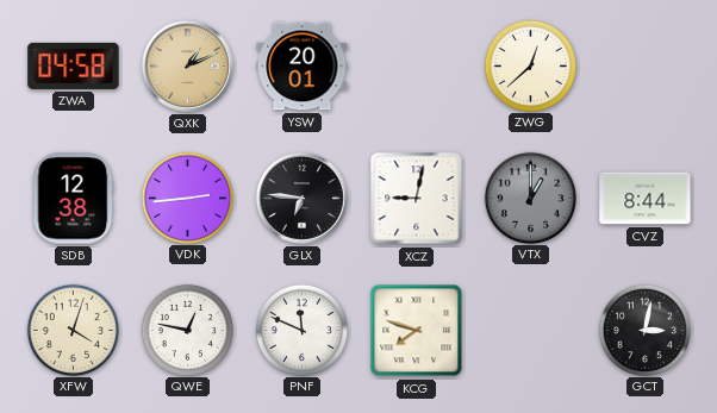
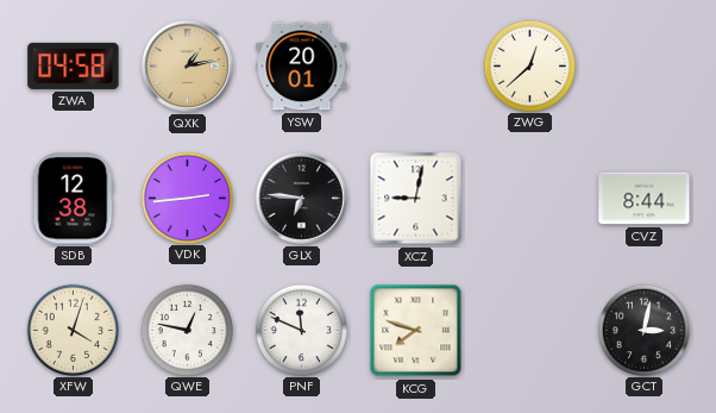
QXK: 1:11 -> 1:13 (187, 65)
VTX: 1:00 -> none (530, 198)
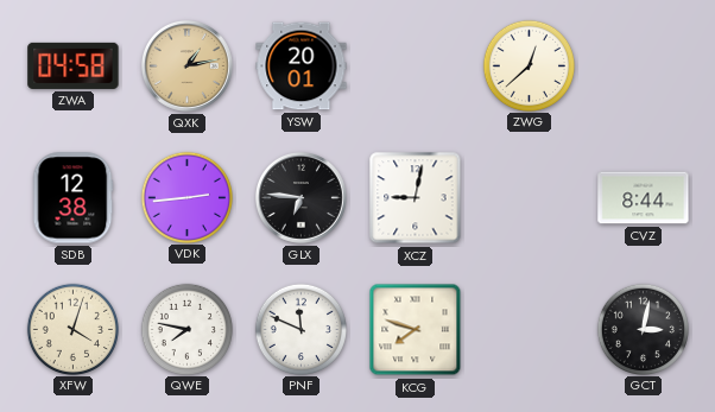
QWE: 12:47 -> 7:47 (186, 329)
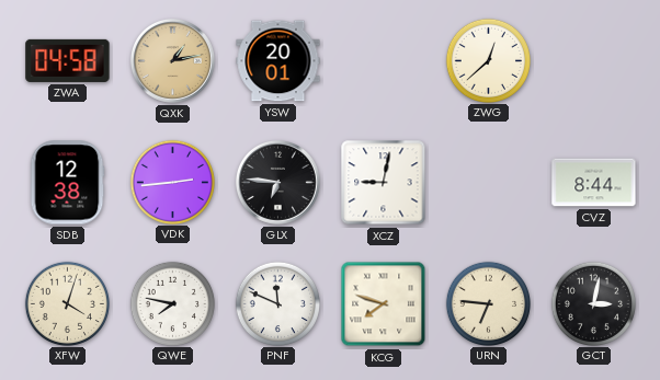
URN: none -> 6:46 (488, 303)
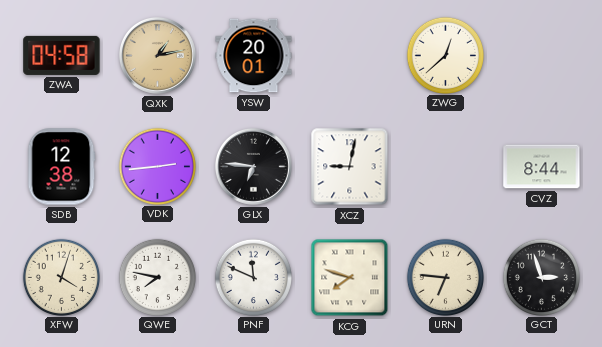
GCT: 3:02 -> 2:57 (541, 277)
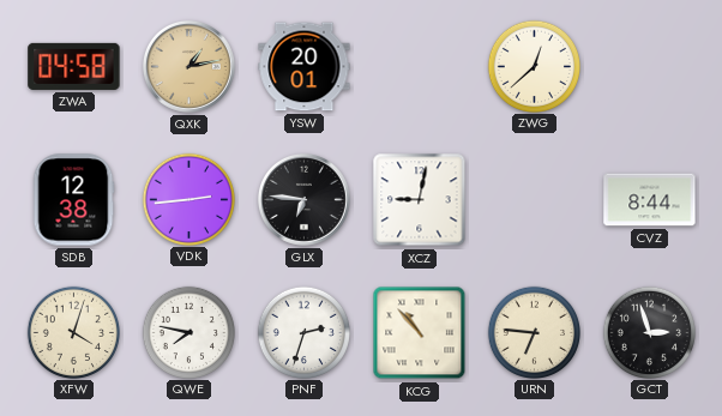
PNF: 11:49 -> 2:33 (303, 332)
KCG: 7:48 -> 10:53 (420, 333)
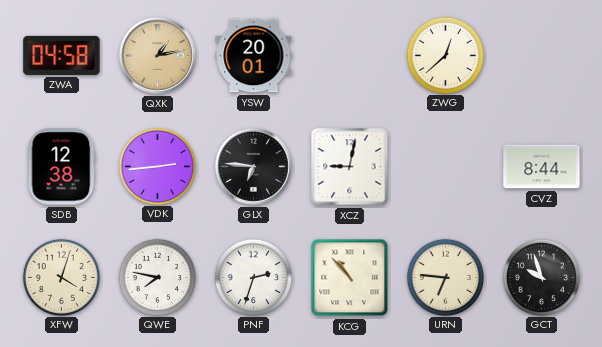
GCT: 2:57 -> 9:57 (541, 277)
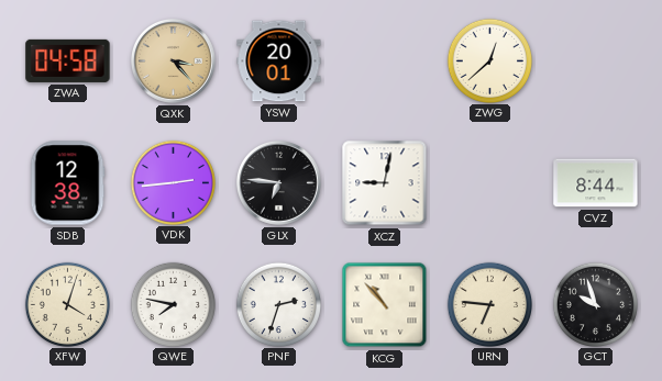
QXK: 1:13 -> 3:23 (173, 60)
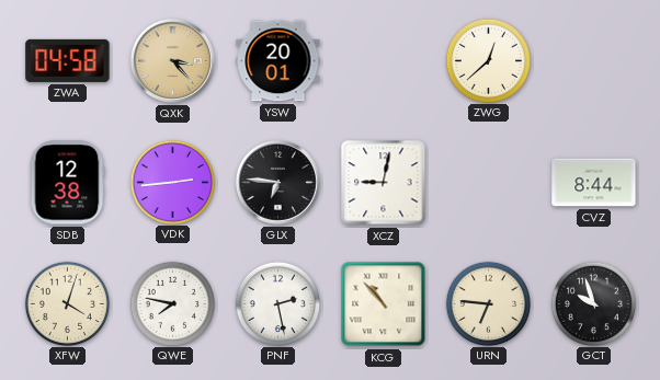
PNF: 2:33 -> 2:28 (277, 303)
